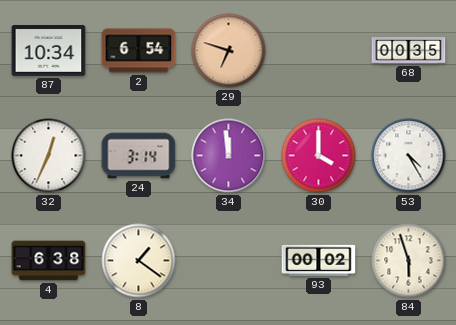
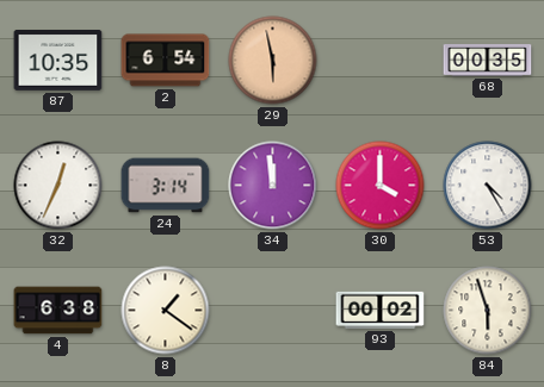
87: 10:34 -> 10:35 (58, 61)
29: 6:48 -> 5:58 (273, 61)
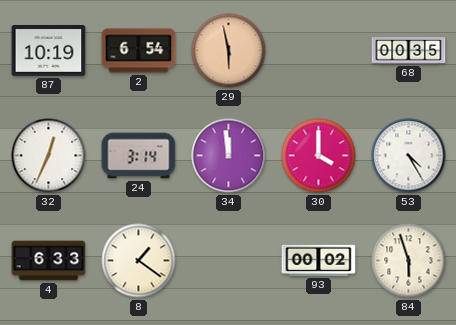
87: 10:35 -> 10:19 (49, 51)
4: 6:38 -> 6:33 (49, 261)
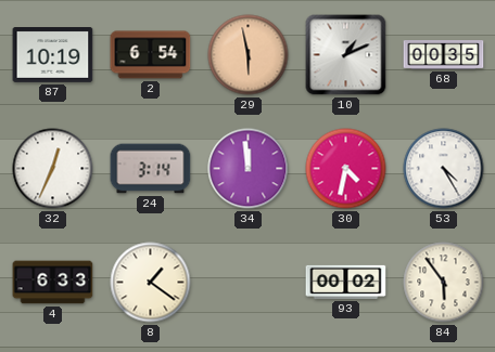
10: none -> 1:11 (346, 55)
30: 4:00 -> 4:32 (346, 169)
84: 5:57 -> 5:54 (444, 283)
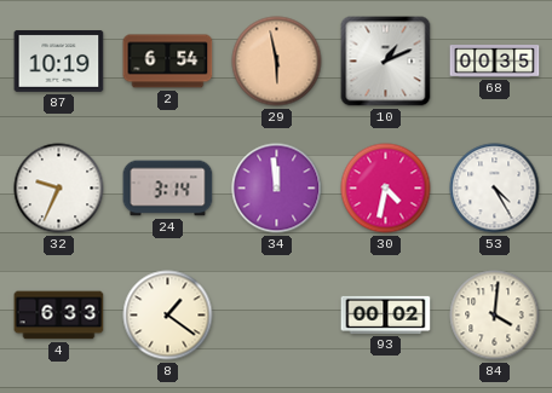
32: 12:34 -> 9:34 (59, 189)
84: 5:54 -> 4:01 (495, 316)
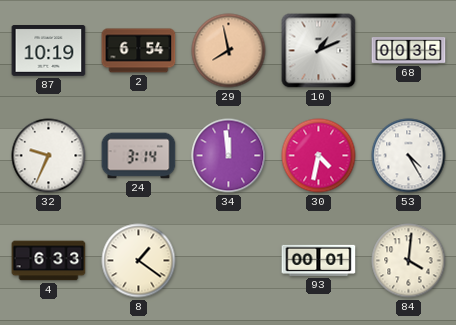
29: 5:58 -> 7:58 (229, 51)
93: 00:02 -> 00:01 (319, 260)
